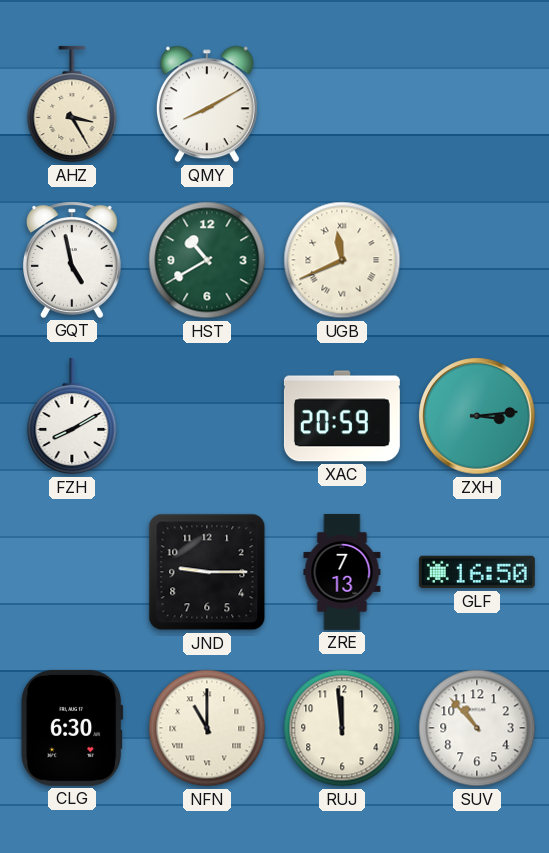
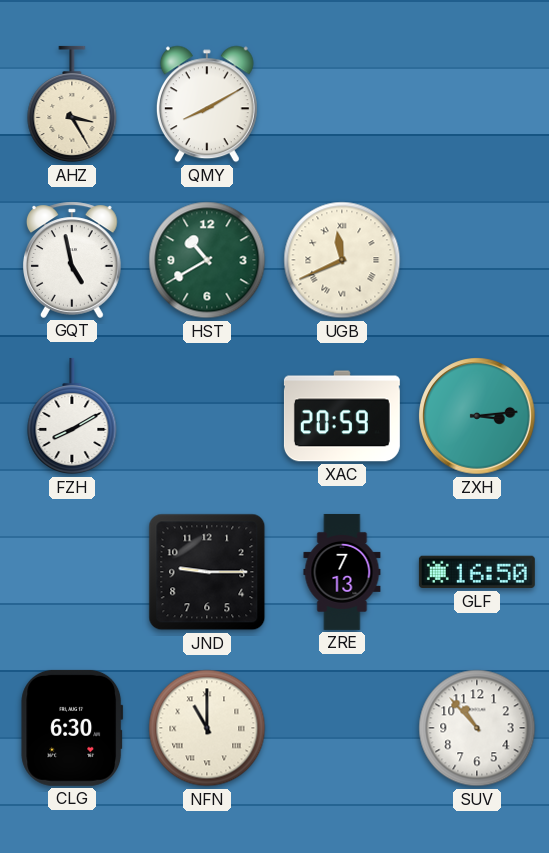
RUJ: 11:59 -> none (342, 728)
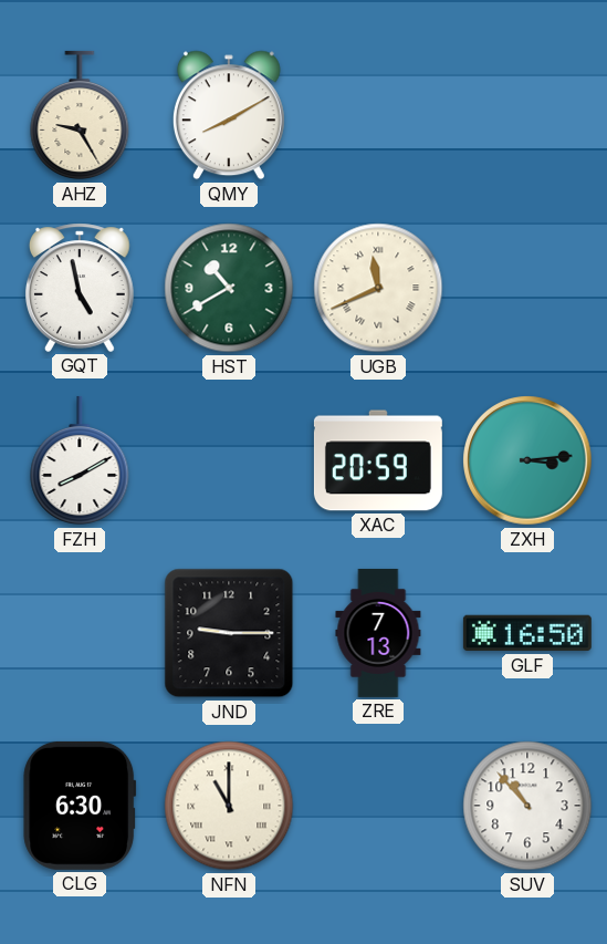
AHZ: 3:25 -> 9:25 (80, 115)
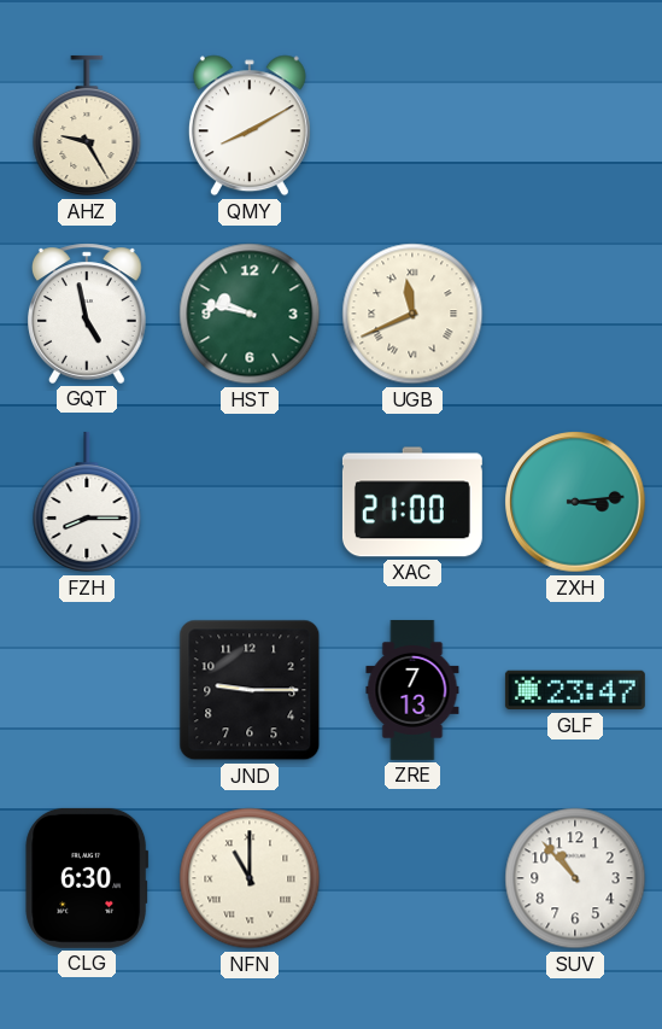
HST: 10:40 -> 9:47 (250, 314)
FZH: 8:10 -> 8:15 (87, 502)
XAC: 20:59 -> 21:00 (412, 502)
GLF: 16:50 -> 23:47 (575, 690)
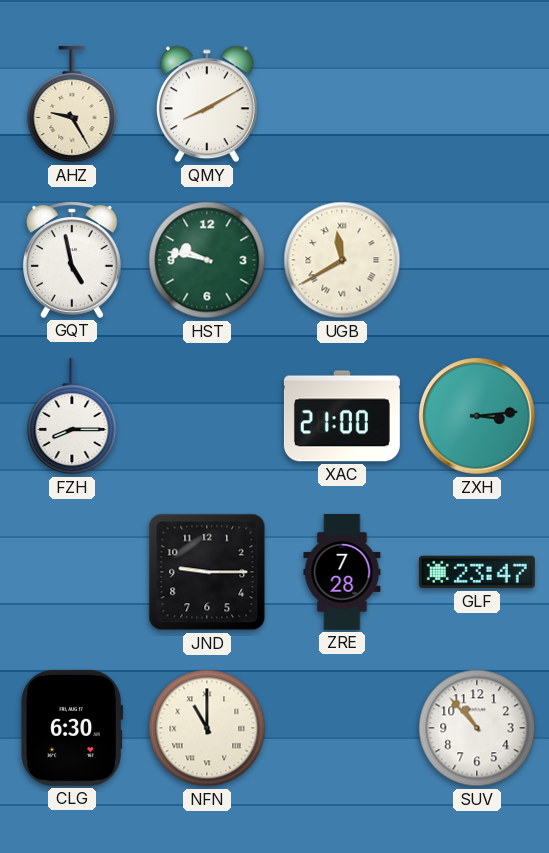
UGB: 11:41 -> 11:40 (342, 260)
ZRE: 7:13 -> 7:28 (342, 572)
